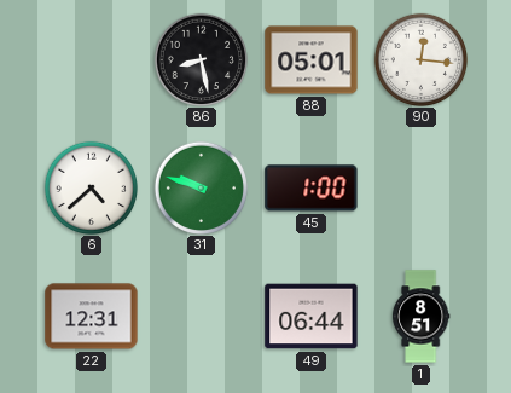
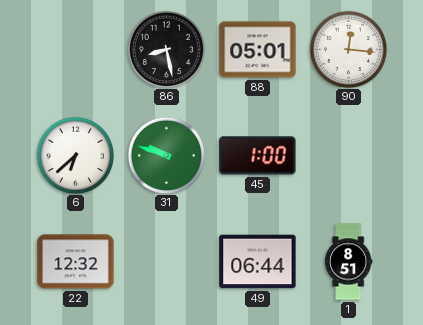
6: 4:38 -> 6:38 (75, 155)
22: 12:31 -> 12:32 (76, 262)
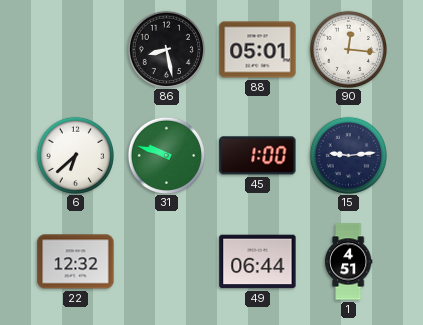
15: none -> 9:14 (348, 155)
1: 8:51 -> 4:51 (348, 262)
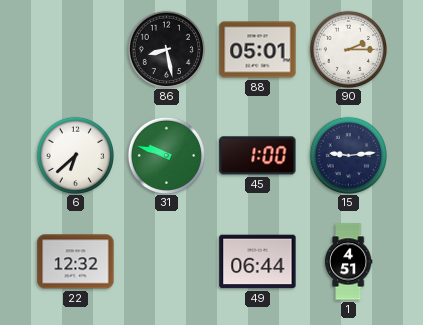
90: 12:16 -> 2:15 (348, 49)
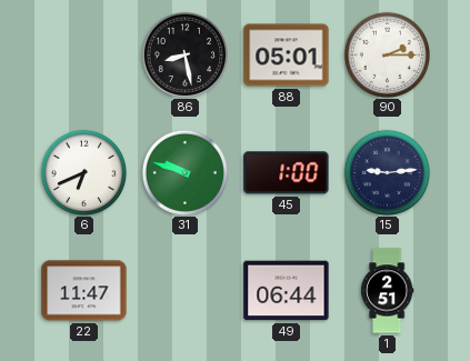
6: 6:38 -> 6:41 (83, 172)
22: 12:32 -> 11:47 (84, 291)
1: 4:51 -> 2:51 (387, 291)
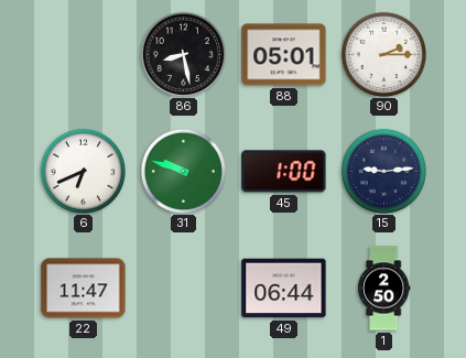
1: 2:51 -> 2:50 (383, 289)
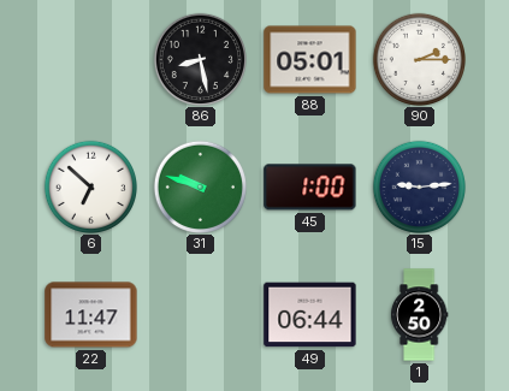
6: 6:41 -> 6:52 (90, 186)
